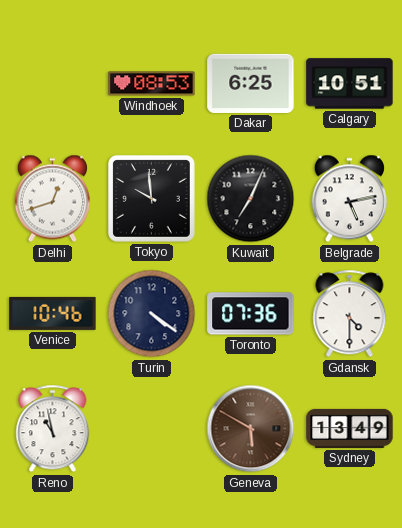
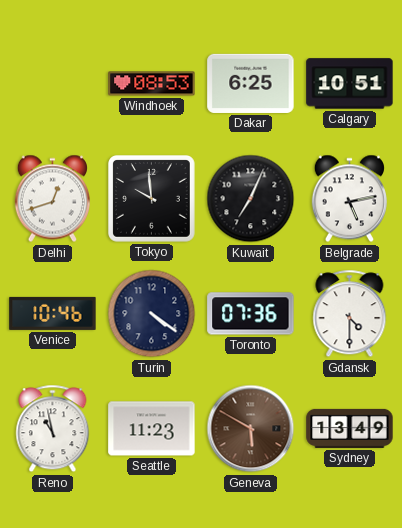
Seattle: none -> 11:23 (152, 429)
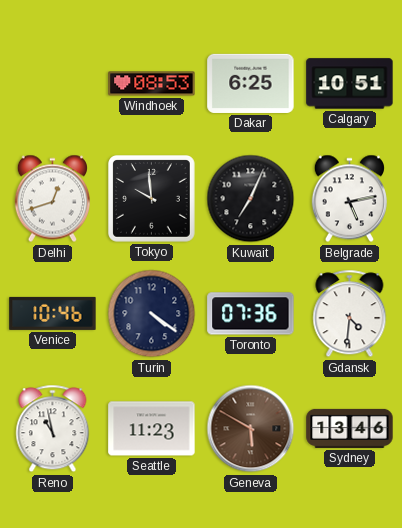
Gdansk: 4:30 -> 4:31 (350, 314)
Sydney: 13:49 -> 13:46 (350, 428)
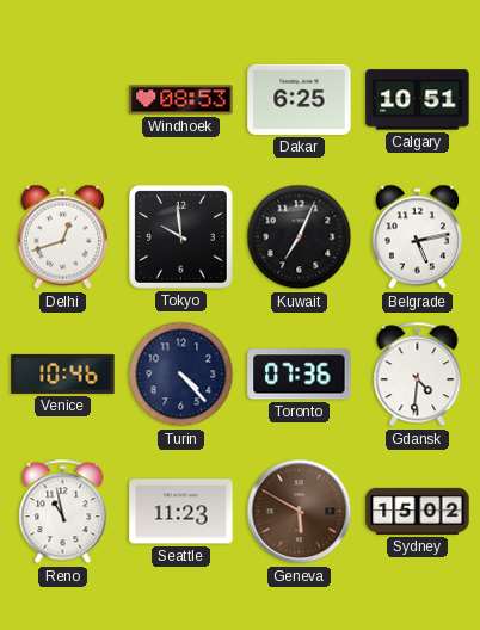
Turin: 4:21 -> 4:23 (181, 375)
Sydney: 13:46 -> 15:02 (418, 511)
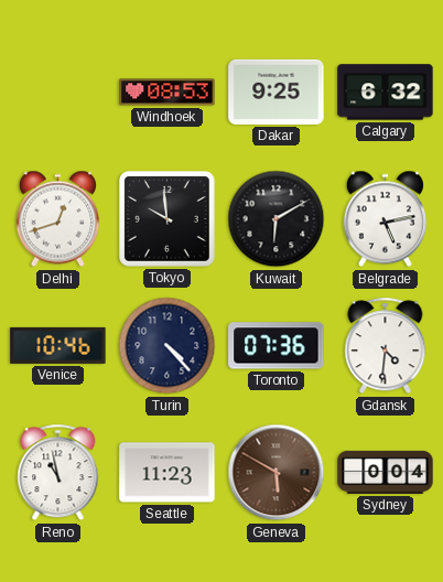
Dakar: 6:25 -> 9:25 (277, 91)
Calgary: 10:51 -> 6:32 (386, 93)
Kuwait: 7:04 -> 6:10 (277, 219)
Sydney: 15:02 -> 0:04 (386, 472)
